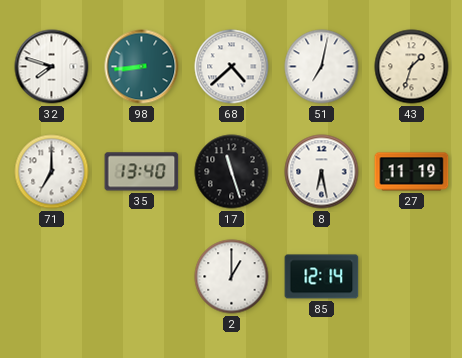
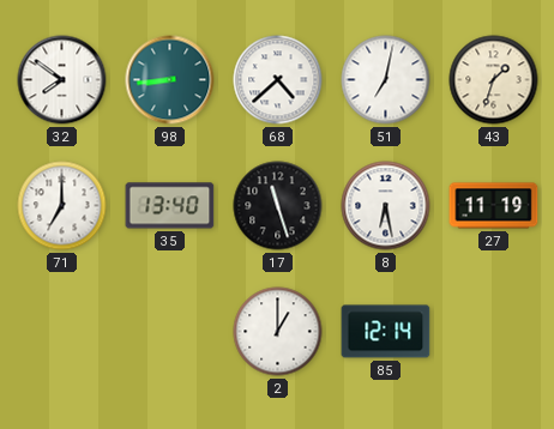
32: 7:48 -> 7:51 (62, 80)
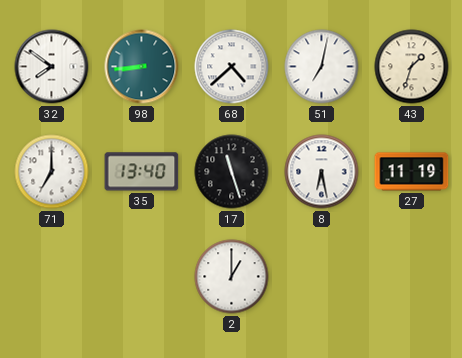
85: 12:14 -> none (386, 332)
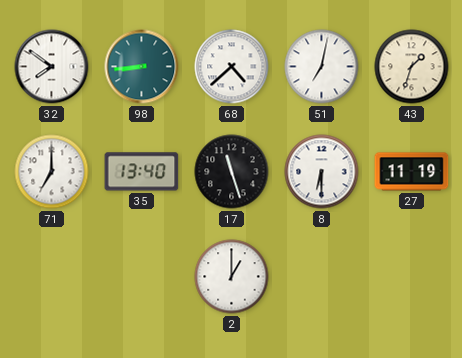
8: 6:28 -> 6:30 (322, 172)
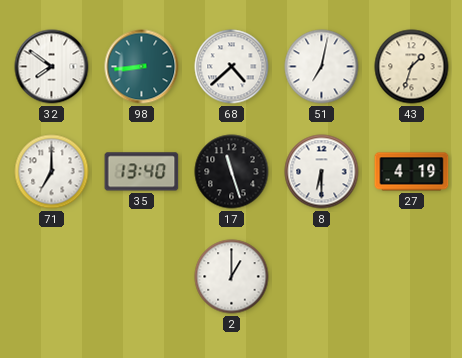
27: 11:19 -> 4:19 (412, 172)
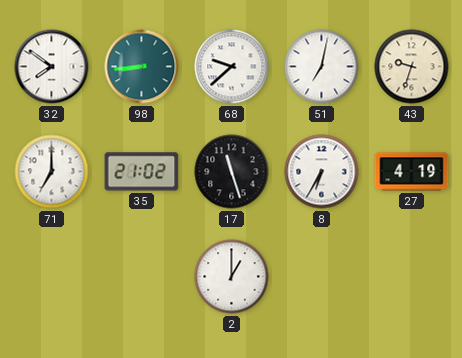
68: 4:38 -> 9:38 (232, 67)
43: 1:33 -> 9:33 (412, 67)
35: 13:40 -> 21:02 (142, 172)
8: 6:30 -> 6:35 (322, 172)
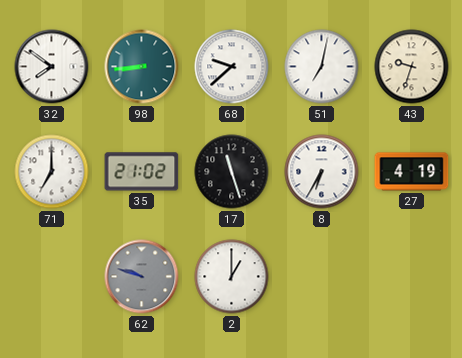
62: none -> 9:48 (142, 277)
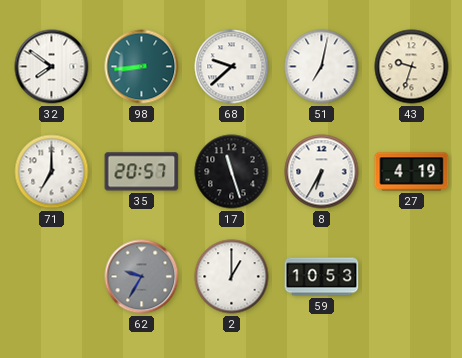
35: 21:02 -> 20:57 (142, 172)
62: 9:48 -> 9:35 (142, 277)
59: none -> 10:53 (322, 277)
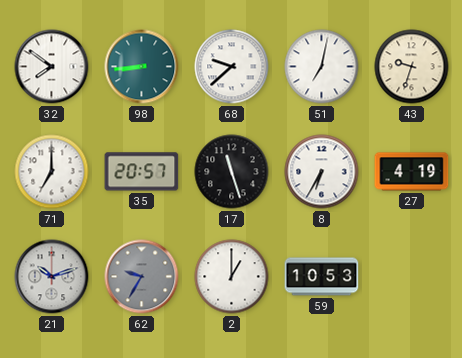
21: none -> 10:12 (52, 277)
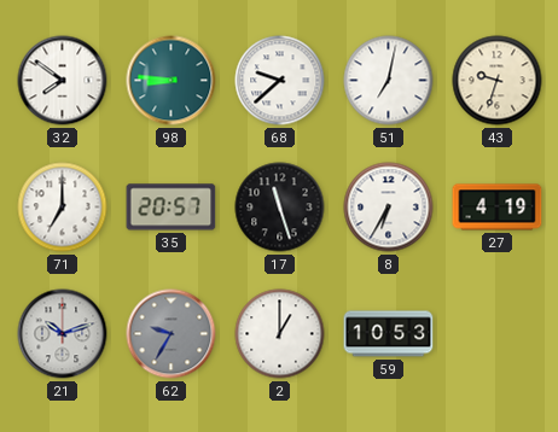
98: 8:44 -> 8:46 (172, 81)
